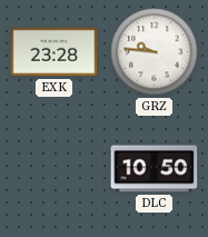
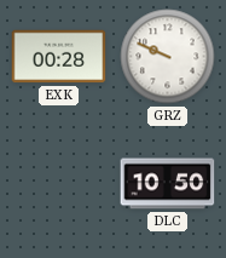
EXK: 23:28 -> 00:28 (59, 57)
GRZ: 9:46 -> 9:49 (168, 57)
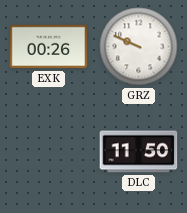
EXK: 00:28 -> 00:26 (49, 47)
DLC: 10:50 -> 11:50 (139, 152)
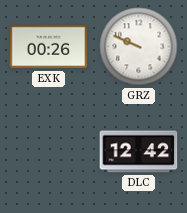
DLC: 11:50 -> 12:42 (139, 152)
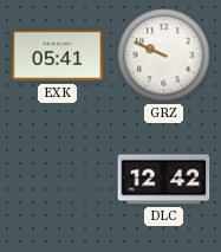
EXK: 00:26 -> 05:41 (58, 56)
